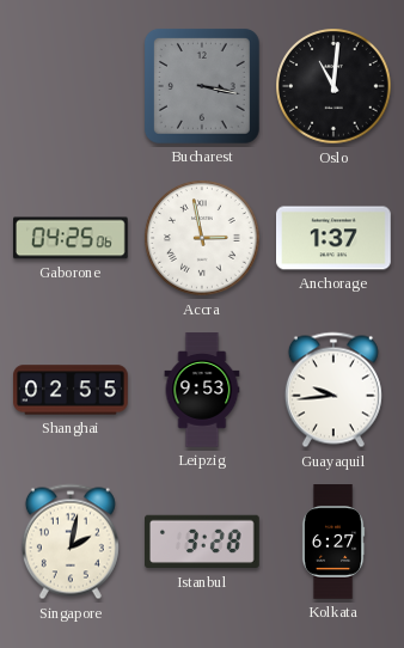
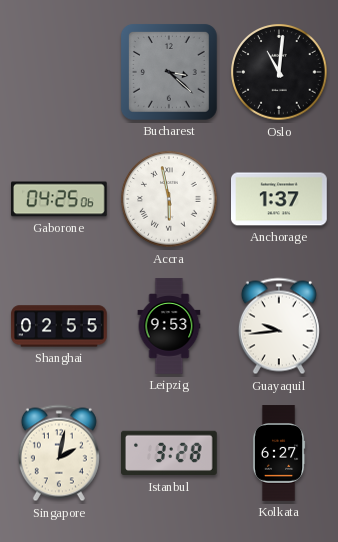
Bucharest: 3:17 -> 3:22 (169, 72)
Accra: 2:58 -> 5:58 (169, 199)
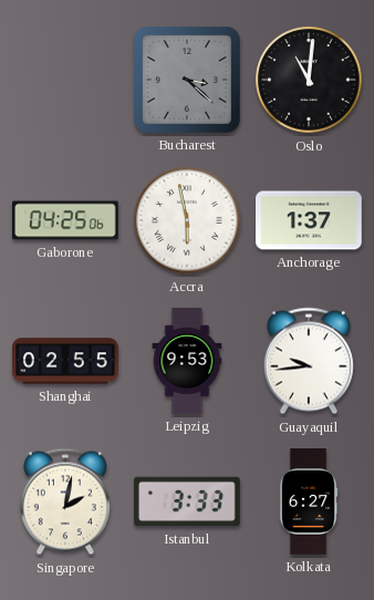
Istanbul: 3:28 -> 3:33 (188, 501)
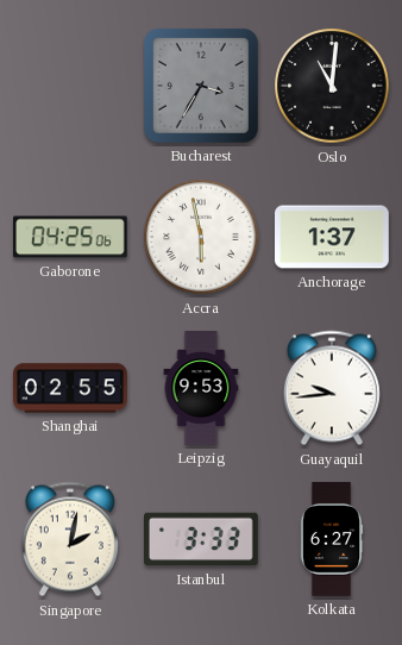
Bucharest: 3:22 -> 3:35 (201, 86)
